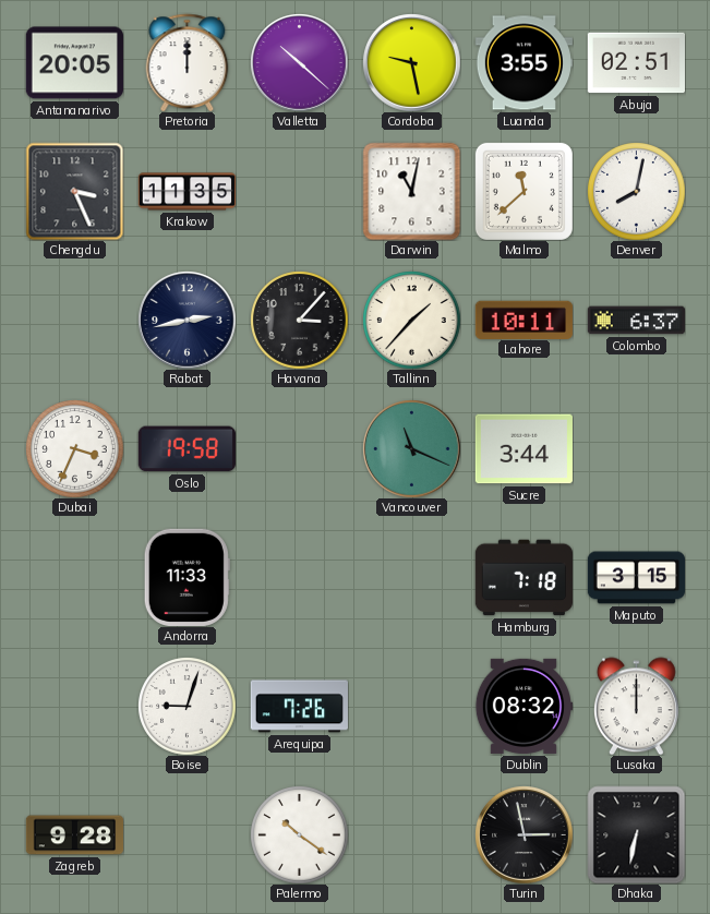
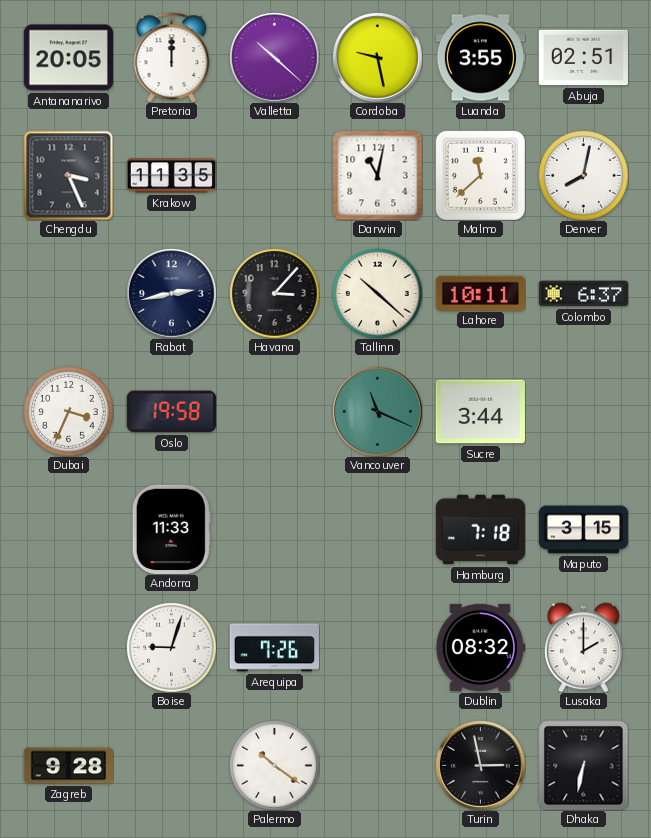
Tallinn: 1:37 -> 10:22 (377, 293)
Lusaka: 12:00 -> 2:00 (583, 647)
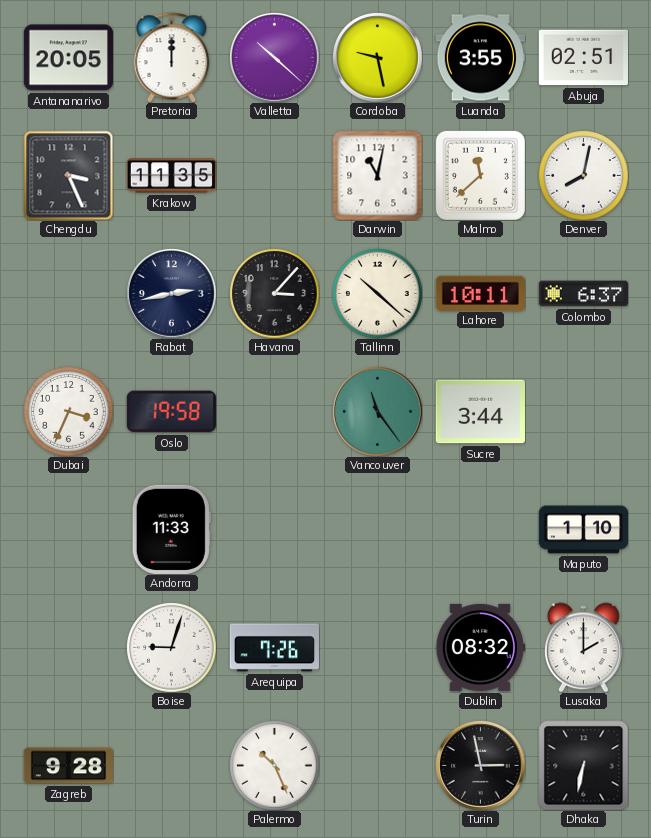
Vancouver: 11:19 -> 11:24 (377, 411)
Hamburg: 7:18 -> none (480, 530)
Maputo: 3:15 -> 1:10 (583, 530)
Palermo: 10:21 -> 10:26 (274, 765)
